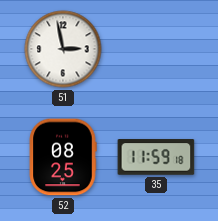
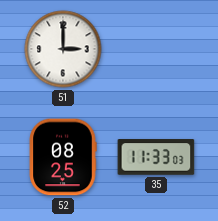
51: 2:58 -> 3:00 (63, 49)
35: 11:59 -> 11:33 (156, 157)
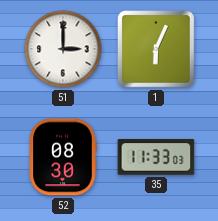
1: none -> 6:04 (157, 50)
52: 08:25 -> 08:30 (63, 157)
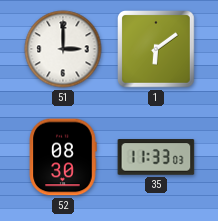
1: 6:04 -> 6:09 (157, 50)
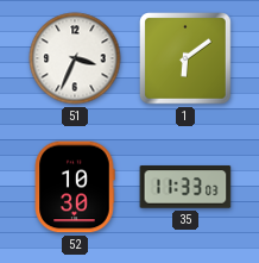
51: 3:00 -> 3:34 (75, 58)
52: 08:30 -> 10:30 (75, 187)
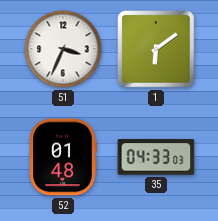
52: 10:30 -> 01:48 (63, 157)
35: 11:33 -> 04:33 (156, 157)
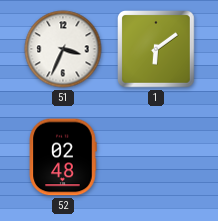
52: 01:48 -> 02:48 (63, 157)
35: 04:33 -> none (156, 157)
